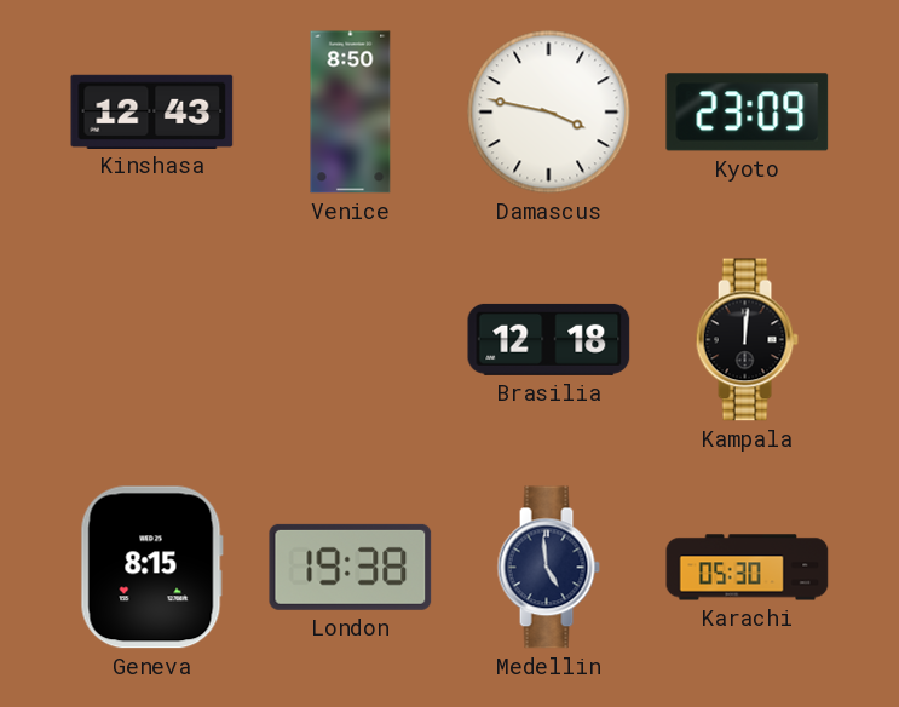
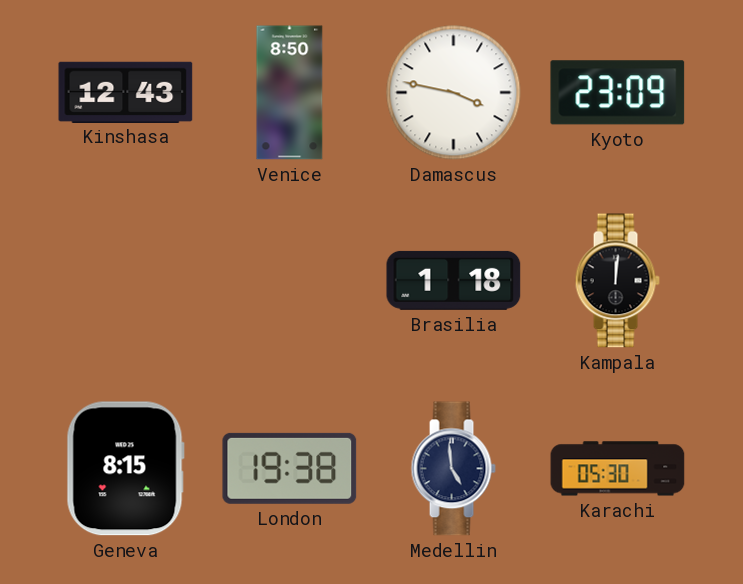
Brasilia: 12:18 -> 1:18 (454, 280)
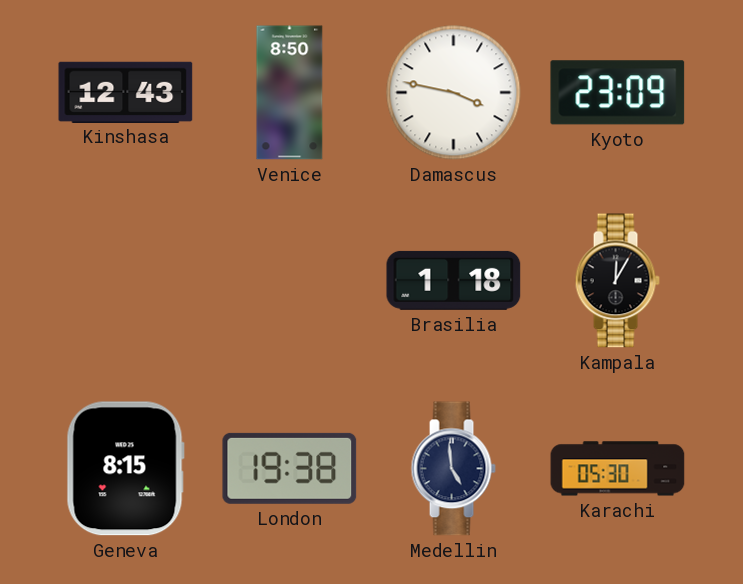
Kampala: 12:01 -> 12:05 (617, 281)
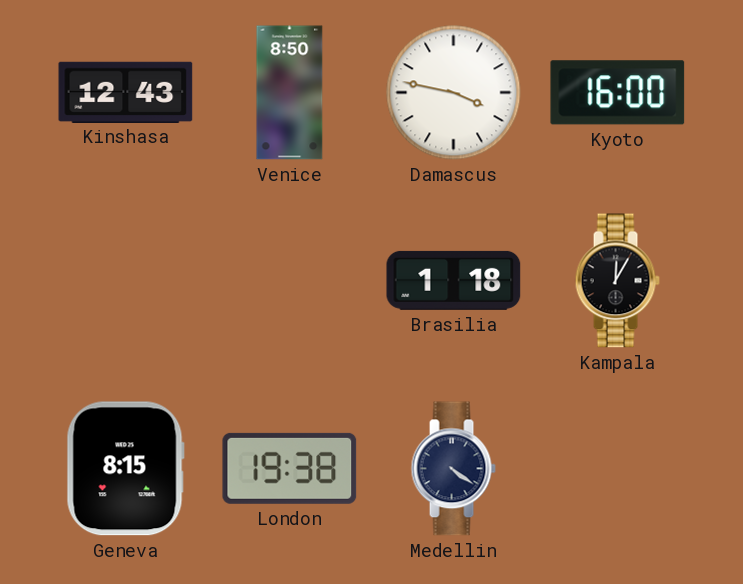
Kyoto: 23:09 -> 16:00 (618, 93)
Medellin: 4:59 -> 4:21 (453, 469)
Karachi: 05:30 -> none (618, 469)
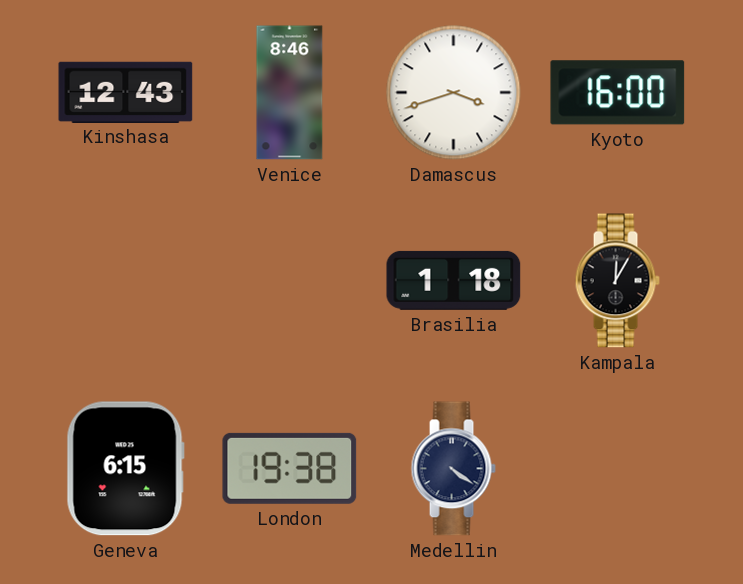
Venice: 8:50 -> 8:46 (290, 93)
Damascus: 3:47 -> 3:42 (454, 93)
Geneva: 8:15 -> 6:15 (125, 469)
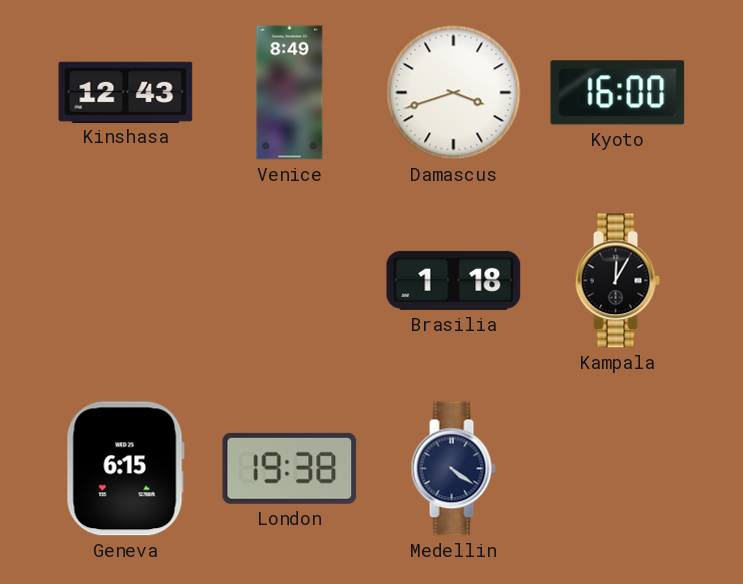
Venice: 8:46 -> 8:49 (290, 93)
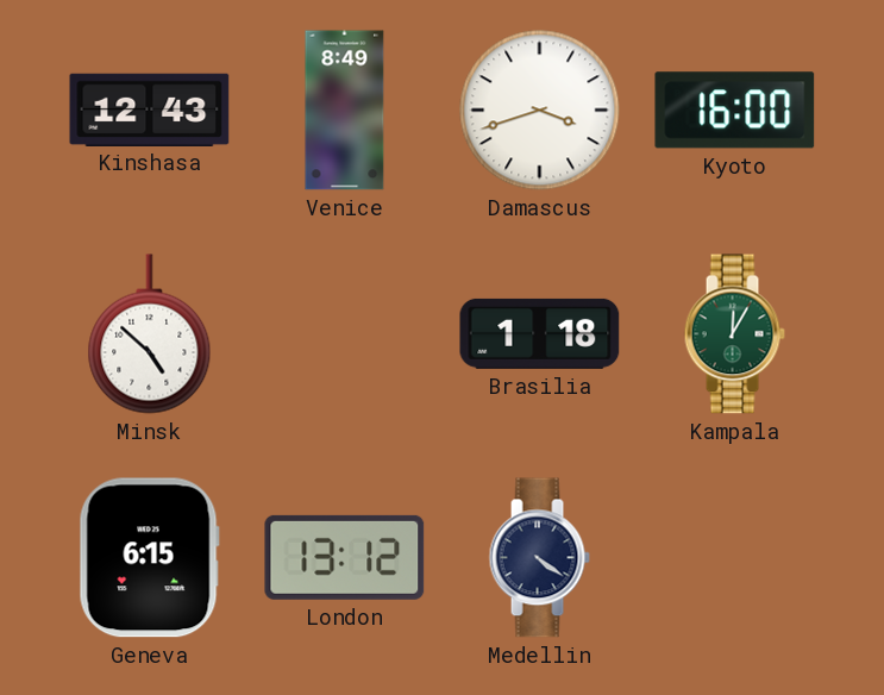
Minsk: none -> 4:52 (150, 334)
Kampala dial: black -> green (734, 334)
London: 19:38 -> 13:12 (345, 557)
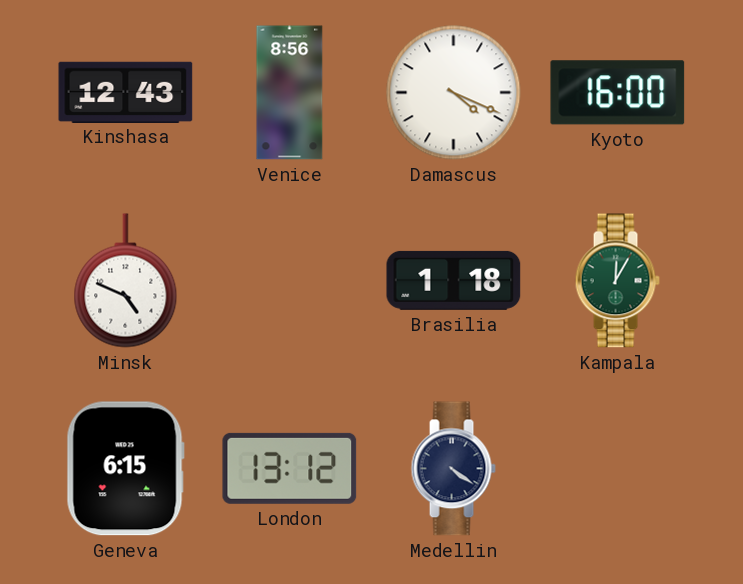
Venice: 8:49 -> 8:56 (290, 93)
Damascus: 3:42 -> 4:19 (454, 93)
Minsk: 4:52 -> 4:49 (126, 281)
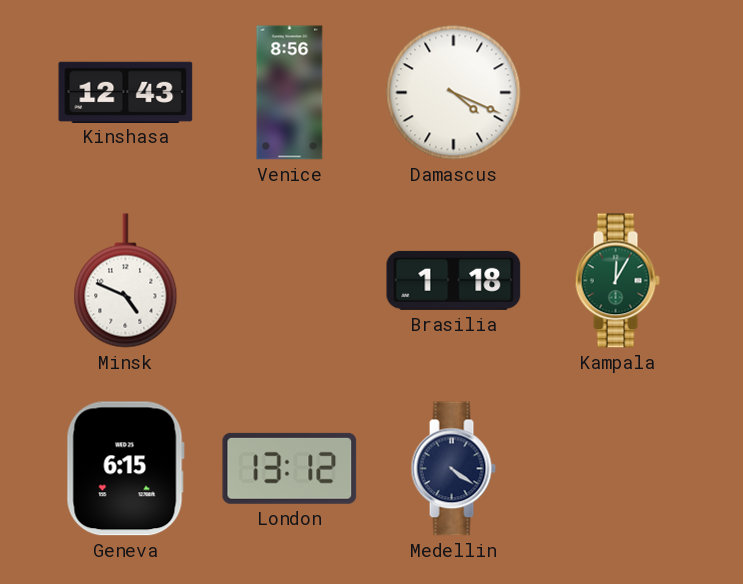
Kyoto: 16:00 -> none (618, 93)
